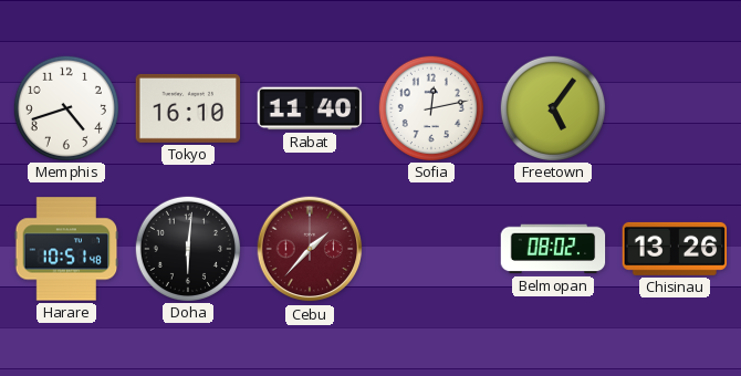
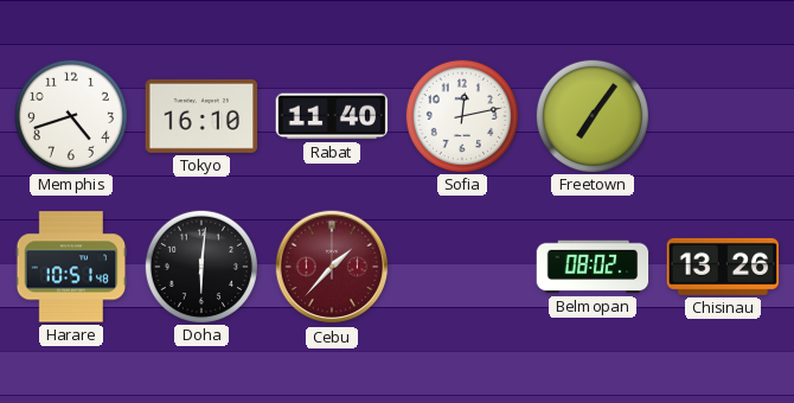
Freetown: 5:06 -> 7:06 (591, 115)
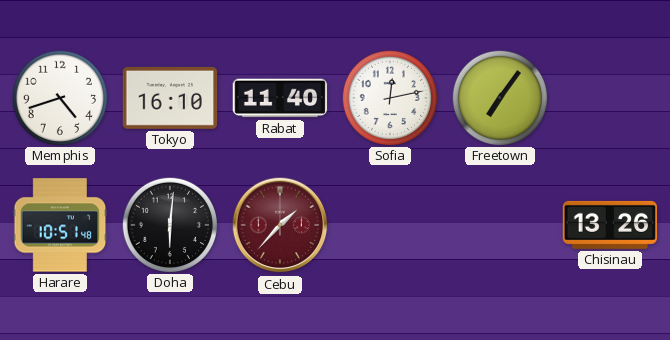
Belmopan: 08:02 -> none (593, 267)
